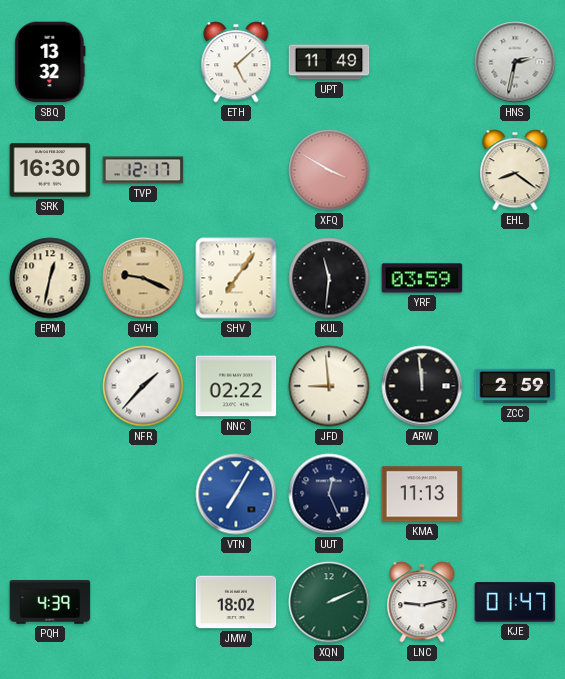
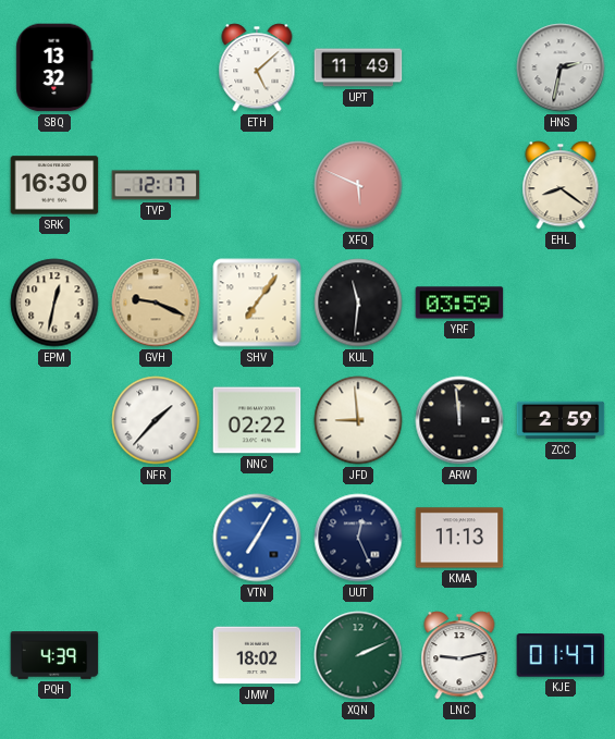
XFQ: 3:50 -> 5:49 (358, 185)
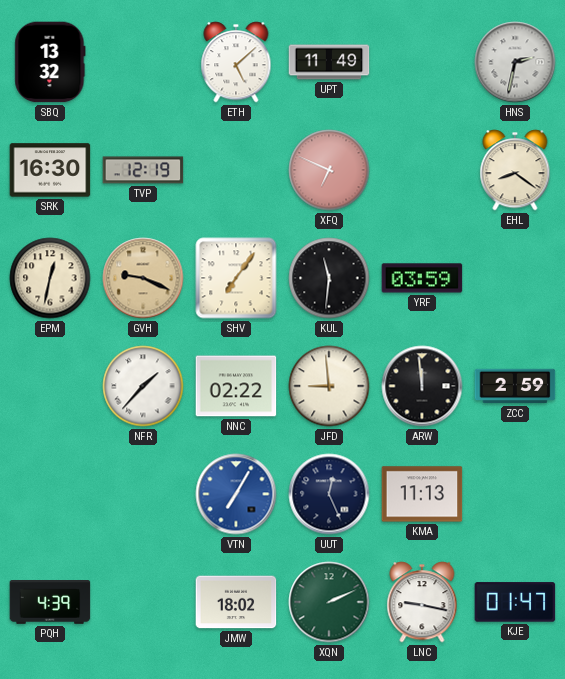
TVP: 12:17 -> 12:19 (143, 170)
XFQ: 5:49 -> 6:49 (329, 170)
LNC: 9:13 -> 9:17 (422, 602)
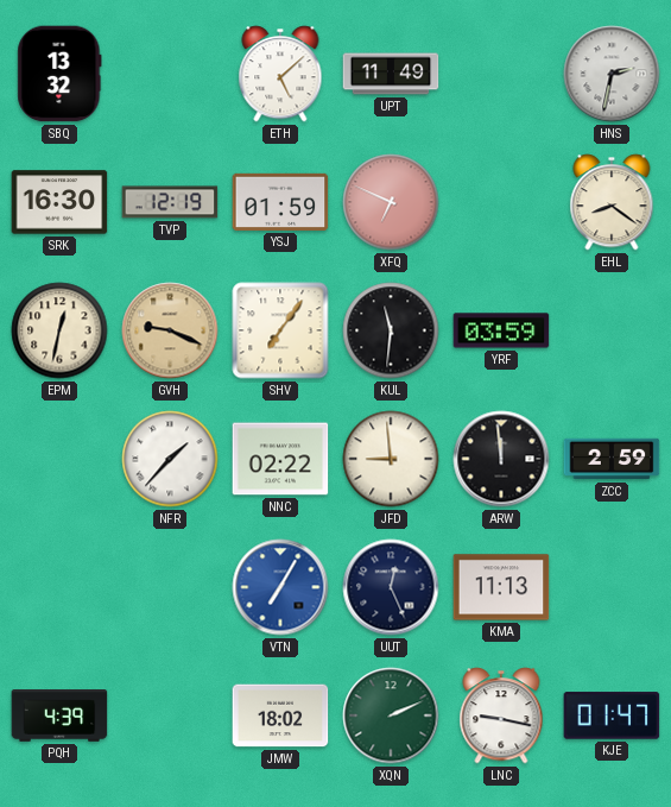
YSJ: none -> 01:59 (280, 202)
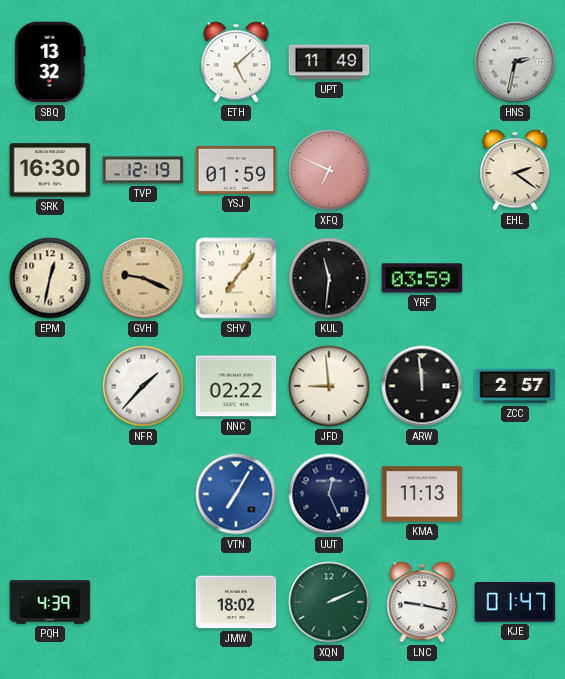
EHL: 8:21 -> 2:21 (515, 170)
ZCC: 2:59 -> 2:57 (515, 386)
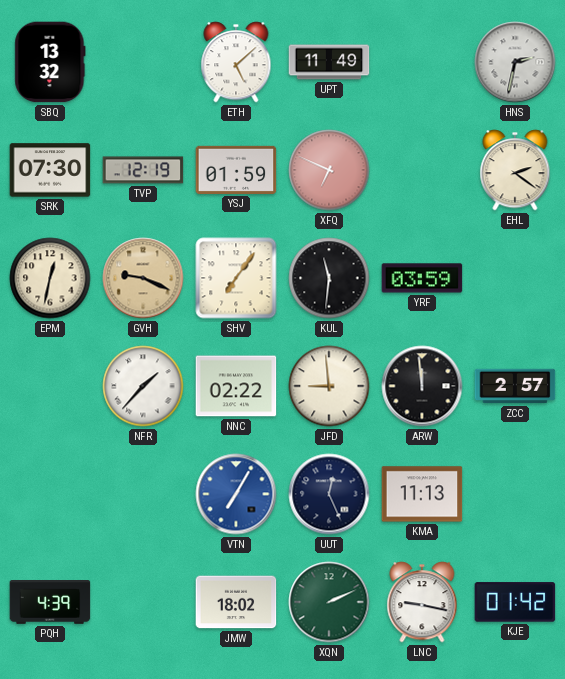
SRK: 16:30 -> 07:30 (50, 170)
KJE: 01:47 -> 01:42 (515, 602)
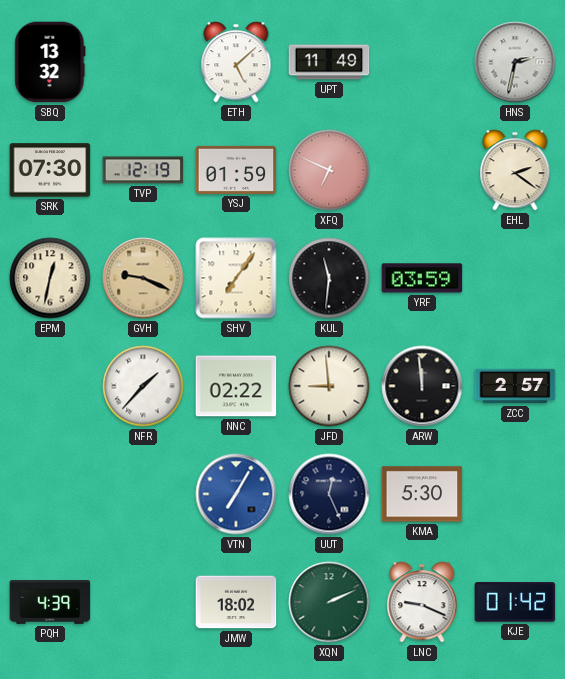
KMA: 11:13 -> 5:30 (422, 494)
LNC: 9:17 -> 9:19 (422, 602)
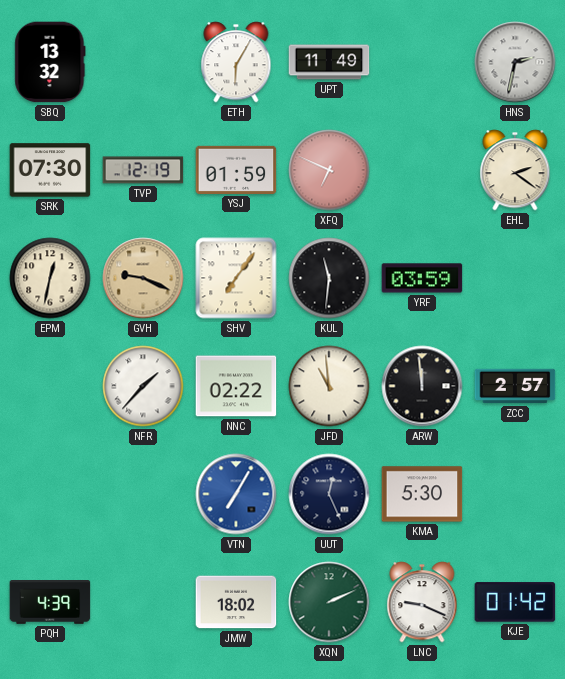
ETH: 5:08 -> 6:05 (236, 62)
JFD: 8:59 -> 10:59 (329, 386)
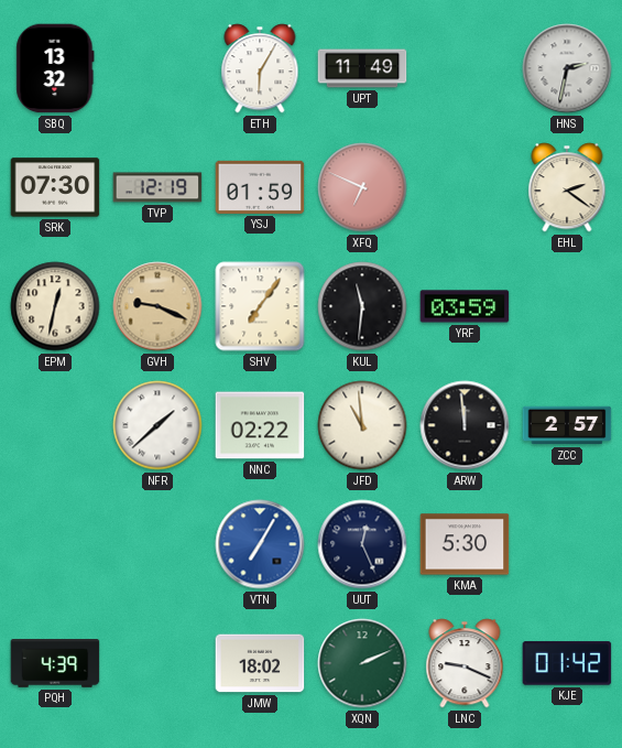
NFR: 1:37 -> 1:38 (157, 425)
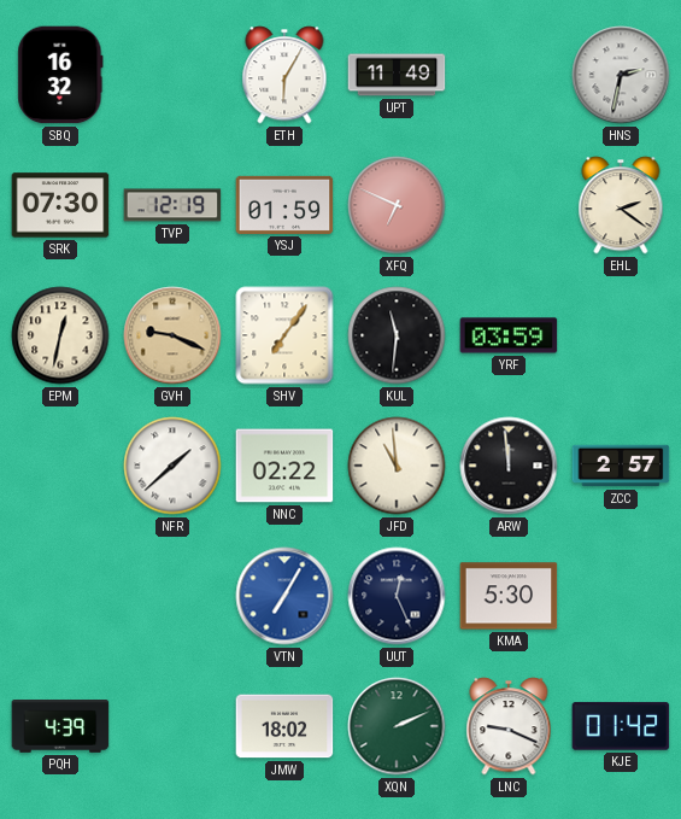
SBQ: 13:32 -> 16:32 (60, 75)
